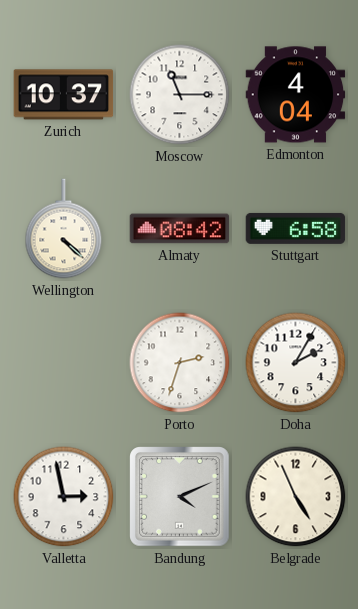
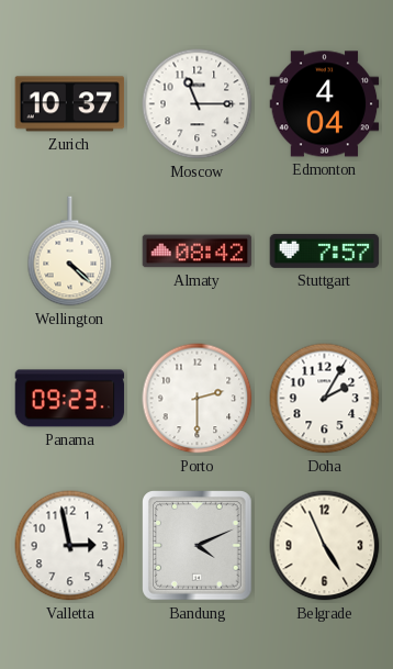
Stuttgart: 6:58 -> 7:57 (325, 250)
Panama: none -> 09:23 (70, 399)
Porto: 2:33 -> 2:30 (198, 399)
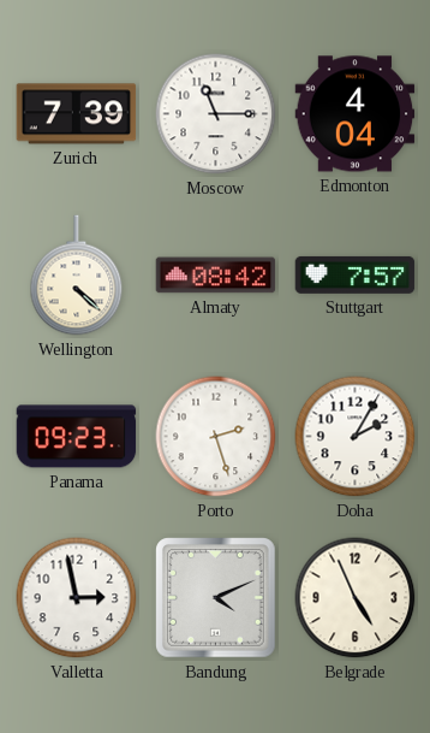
Zurich: 10:37 -> 7:39 (77, 114)
Porto: 2:30 -> 2:27 (216, 437)
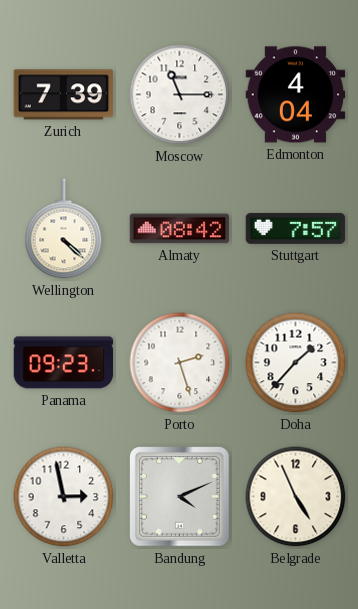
Doha: 2:05 -> 1:37 (296, 363)
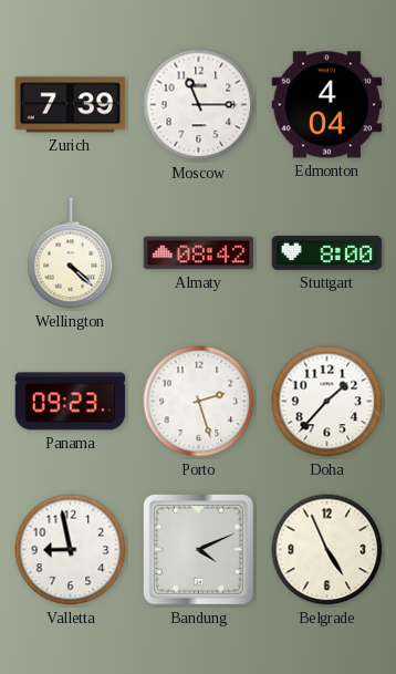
Stuttgart: 7:57 -> 8:00 (327, 252)
Valletta: 2:58 -> 8:58 (71, 550)
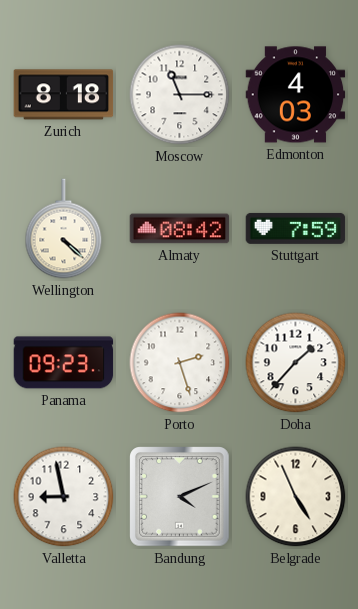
Zurich: 7:39 -> 8:18 (64, 95)
Edmonton: 4:04 -> 4:03 (296, 95)
Stuttgart: 8:00 -> 7:59 (296, 228)
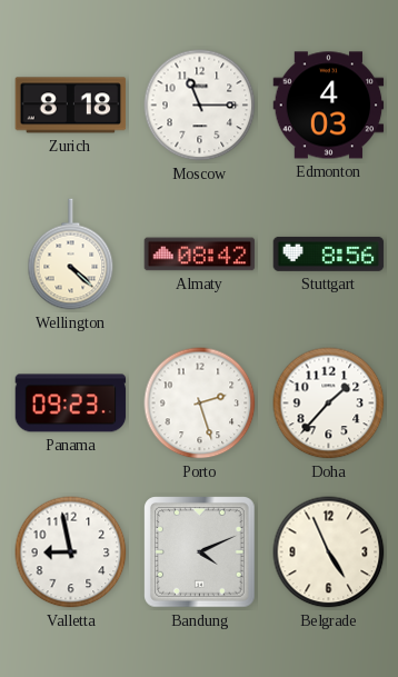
Stuttgart: 7:59 -> 8:56 (329, 253)
